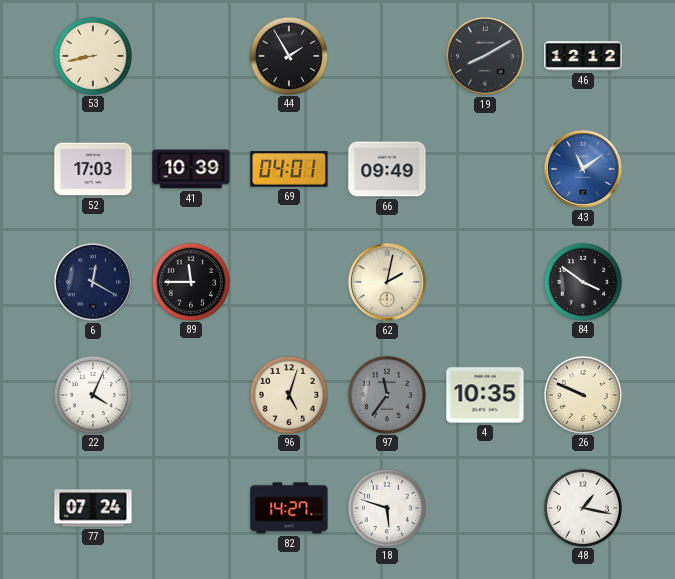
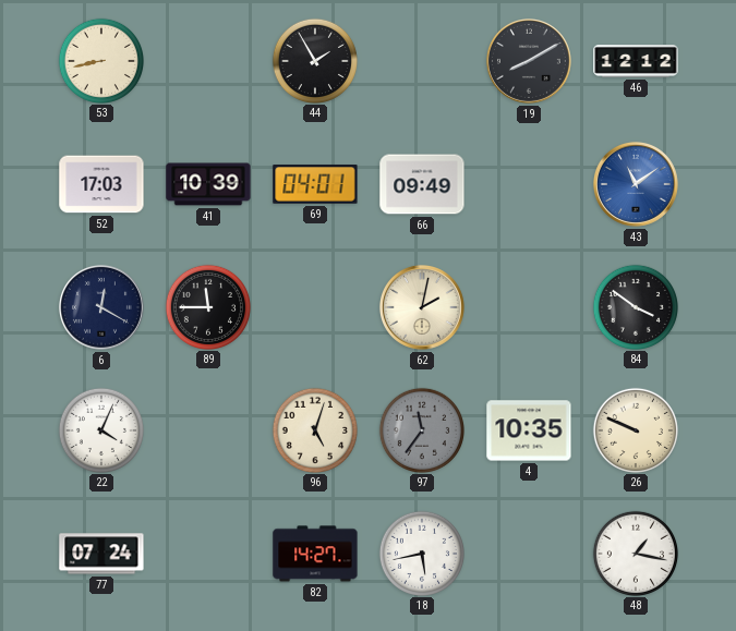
18: 5:48 -> 5:43 (421, 553)
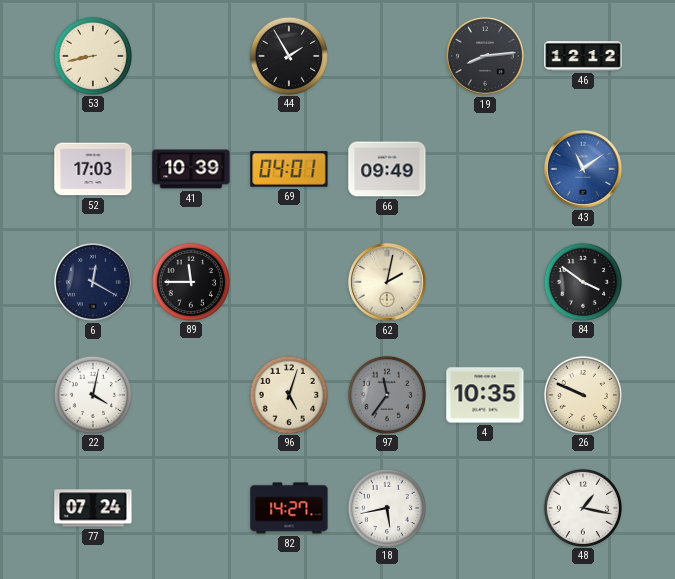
19: 8:10 -> 8:14 (485, 56)
22: 4:04 -> 4:02 (92, 394)
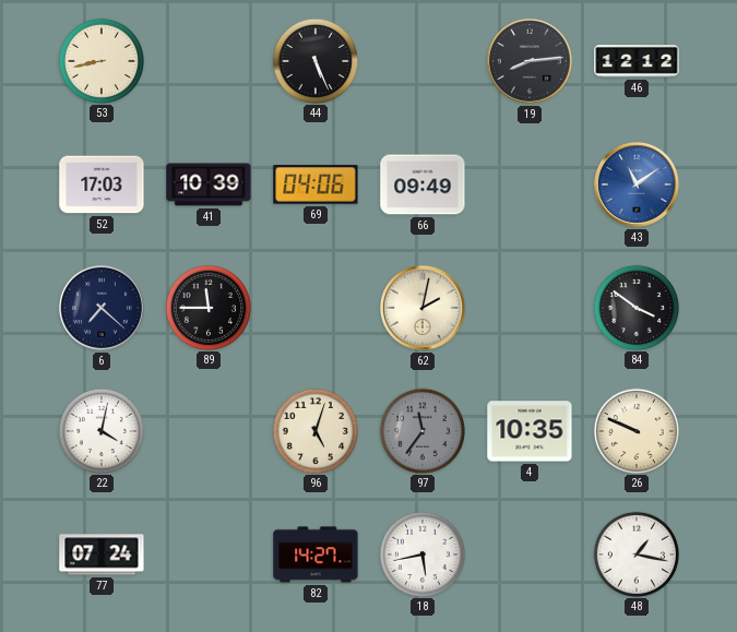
44: 1:55 -> 5:26 (314, 60)
69: 04:01 -> 04:06 (316, 184)
6: 12:20 -> 7:22 (102, 308)
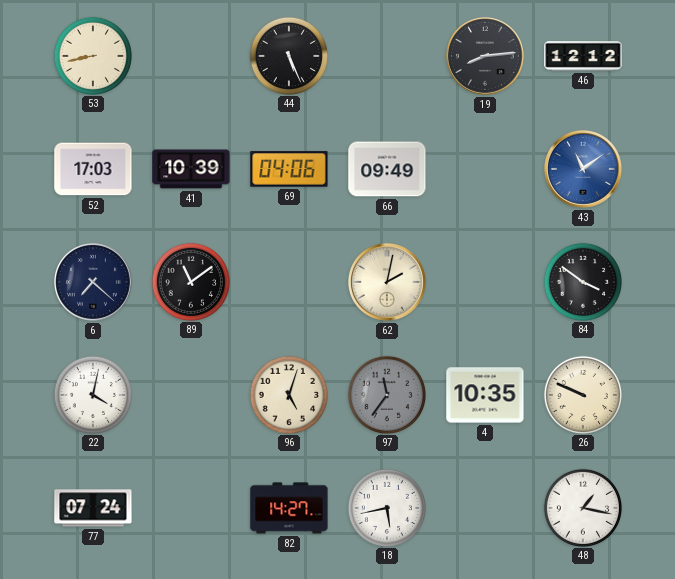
89: 11:45 -> 11:09 (190, 281)
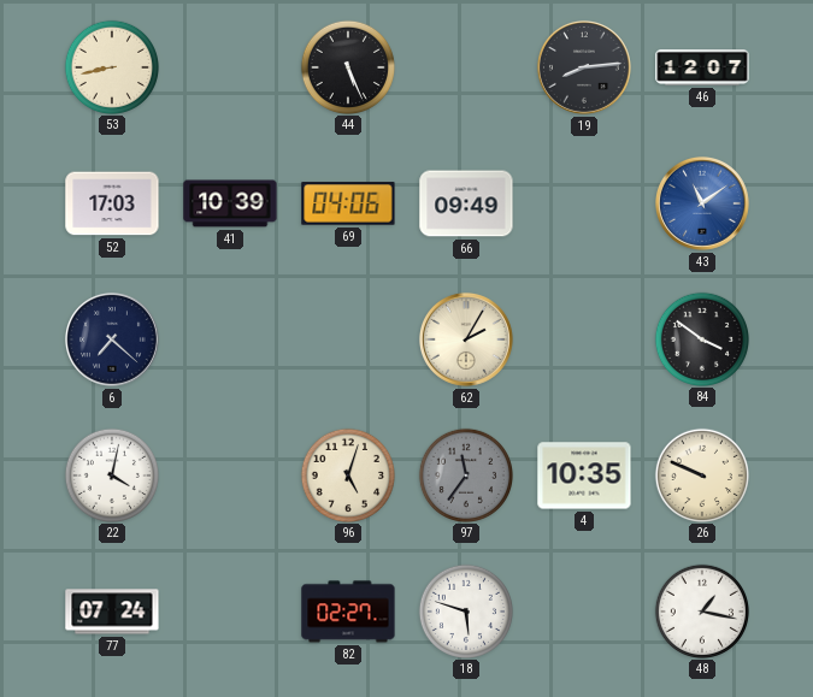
46: 12:12 -> 12:07 (702, 67)
89: 11:09 -> none (190, 281)
62: 2:02 -> 2:05 (466, 339)
82: 14:27 -> 02:27 (348, 612)
18: 5:43 -> 5:48 (465, 610)
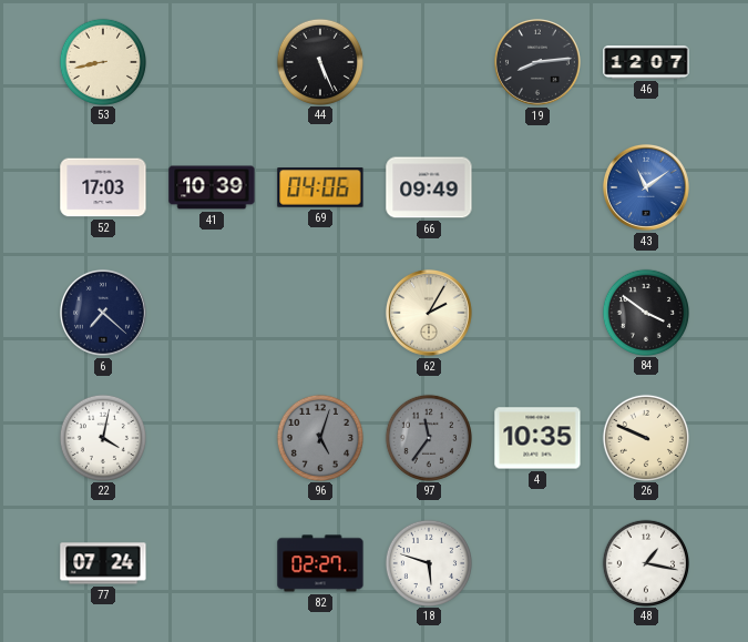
96 dial: cream -> grey (319, 437)
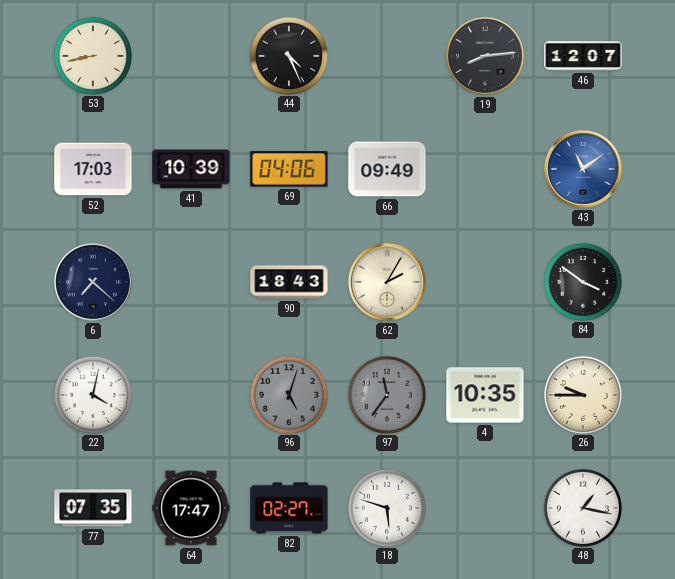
44: 5:26 -> 4:26 (288, 55)
90: none -> 18:43 (289, 282)
26: 9:49 -> 9:45 (582, 394)
77: 07:24 -> 07:35 (93, 508)
64: none -> 17:47 (191, 508)
